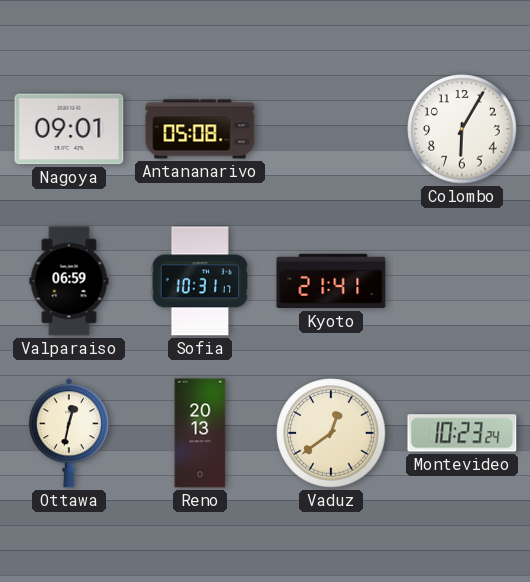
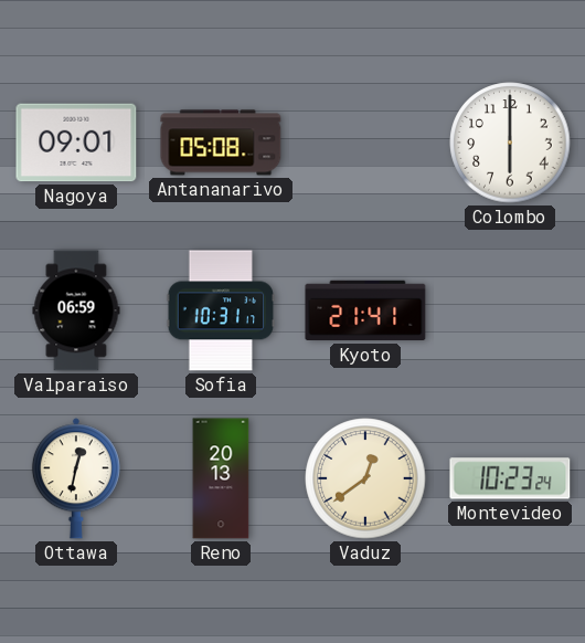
Colombo: 6:05 -> 6:00 (510, 143)
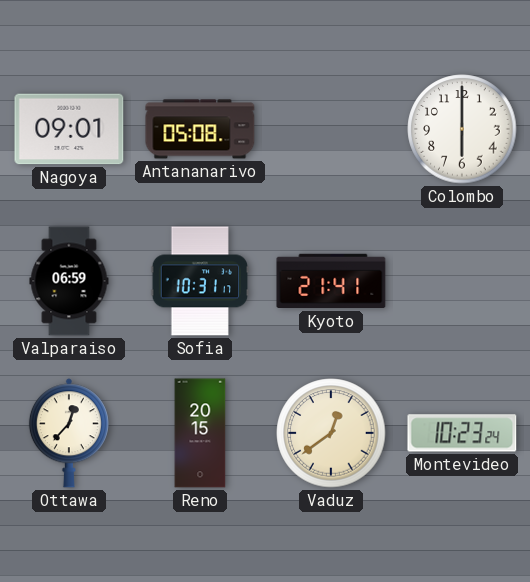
Ottawa: 12:32 -> 12:37 (69, 433)
Reno: 20:13 -> 20:15 (200, 433)
